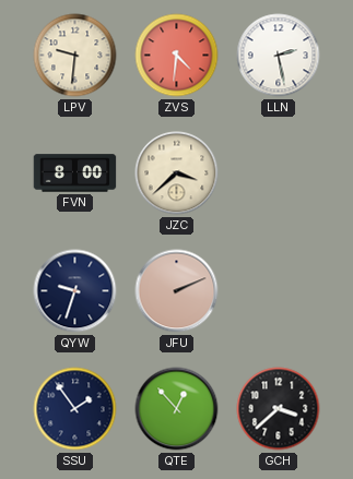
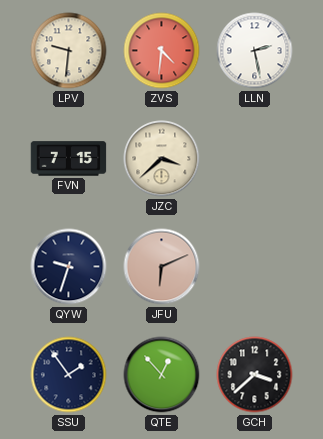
FVN: 8:00 -> 7:15 (69, 159)
JFU: 2:11 -> 6:11 (162, 267)
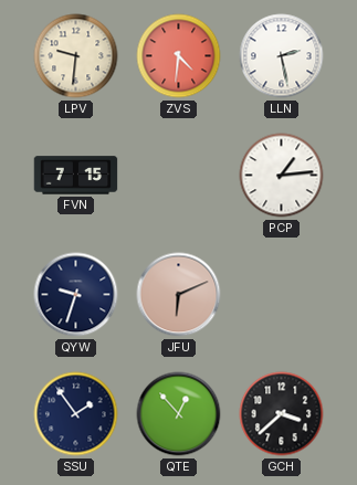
JZC: 3:38 -> none (162, 159)
PCP: none -> 1:14 (282, 176)
